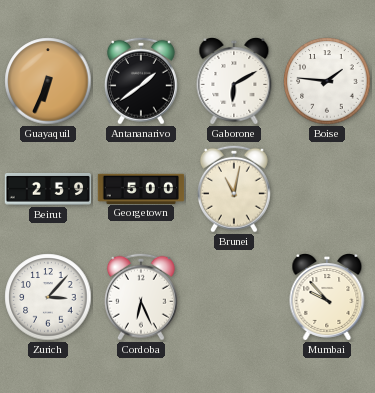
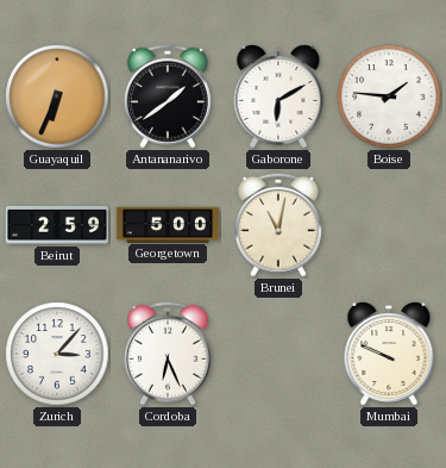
Mumbai: 9:53 -> 9:49 (389, 355)
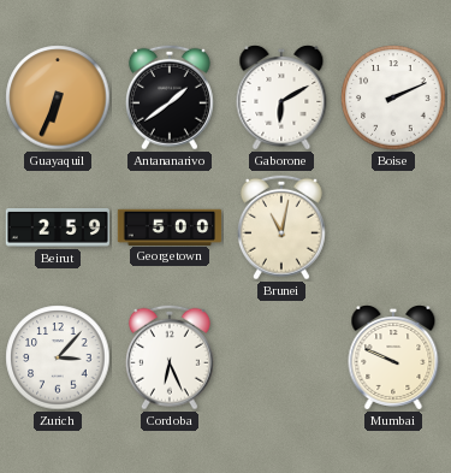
Boise: 1:46 -> 2:11 (393, 97)
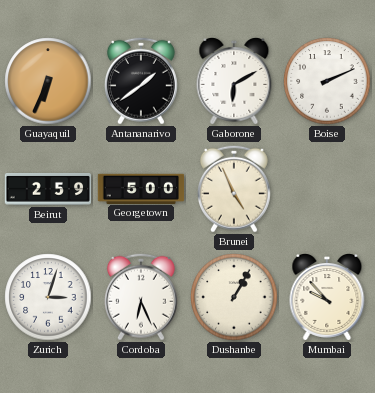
Brunei: 11:02 -> 4:56 (234, 189)
Zurich: 3:07 -> 3:03 (48, 297)
Dushanbe: none -> 1:05 (234, 297)
Mumbai: 9:49 -> 9:53 (327, 298)
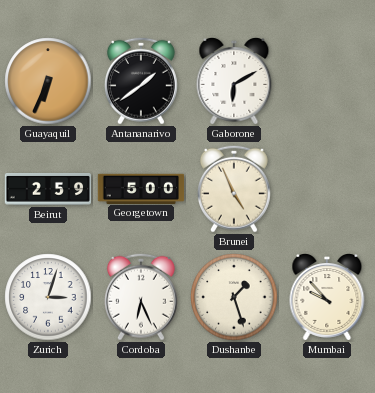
Boise: 2:11 -> none (327, 81)
Dushanbe: 1:05 -> 1:27 (234, 297)
